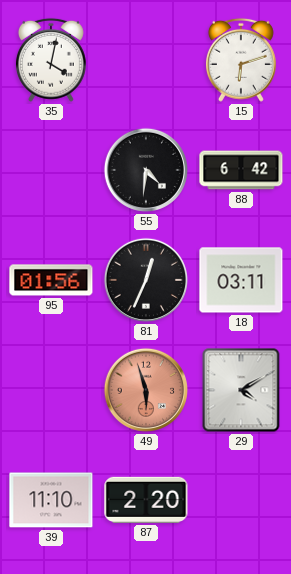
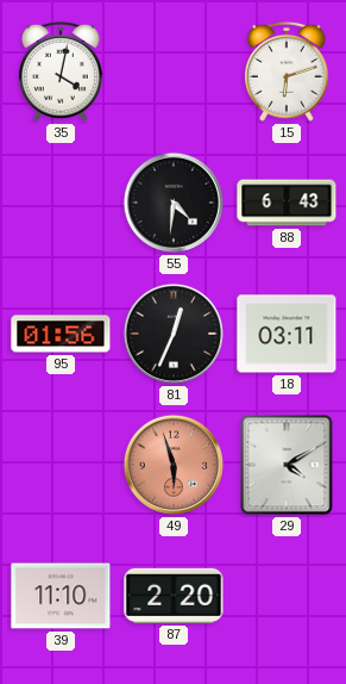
88: 6:42 -> 6:43 (287, 203)
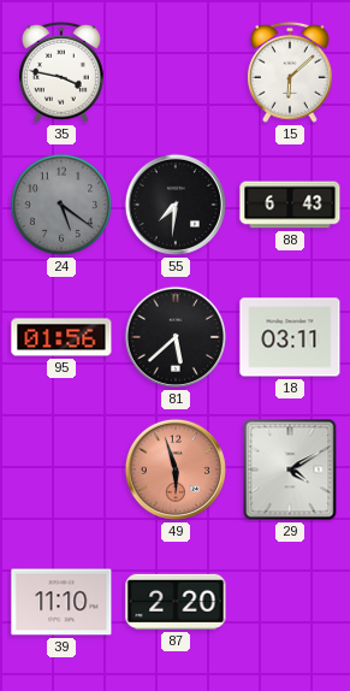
35: 4:02 -> 3:47 (61, 72)
15: 6:12 -> 6:08 (290, 72)
24: none -> 5:21 (61, 205)
55: 4:31 -> 7:31 (176, 205)
81: 12:34 -> 5:38 (176, 337)
